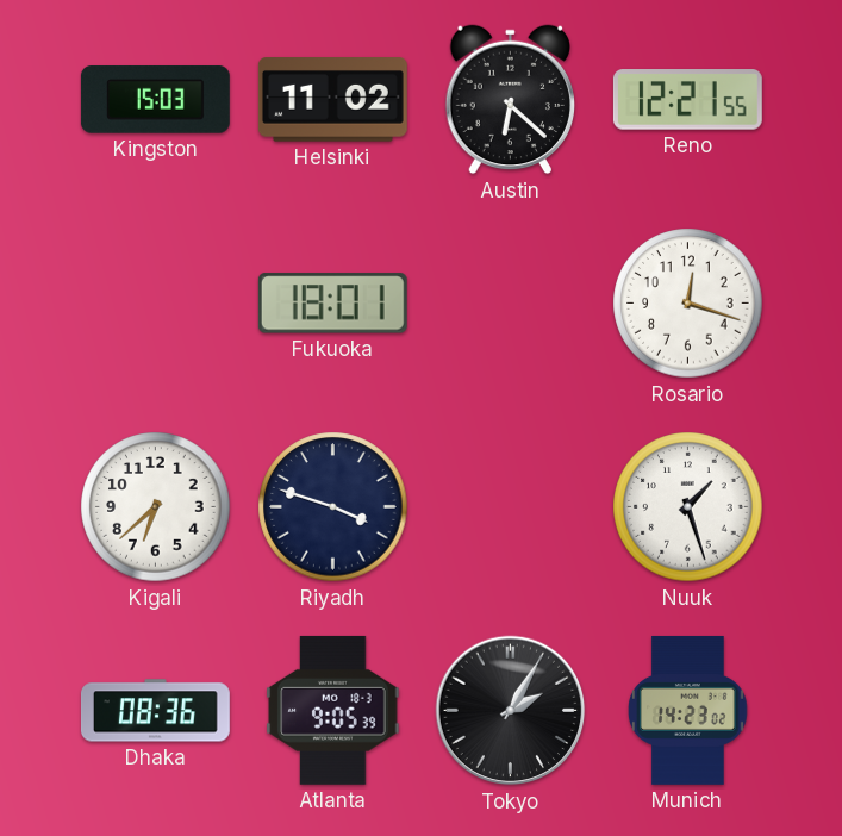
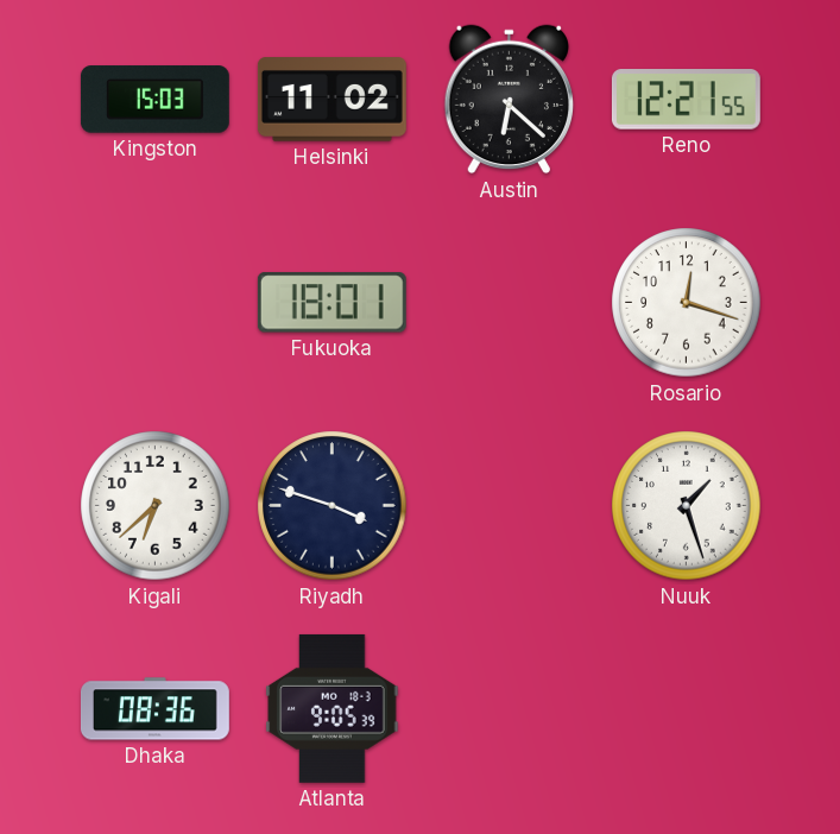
Tokyo: 2:05 -> none (511, 711)
Munich: 14:23 -> none (688, 710)
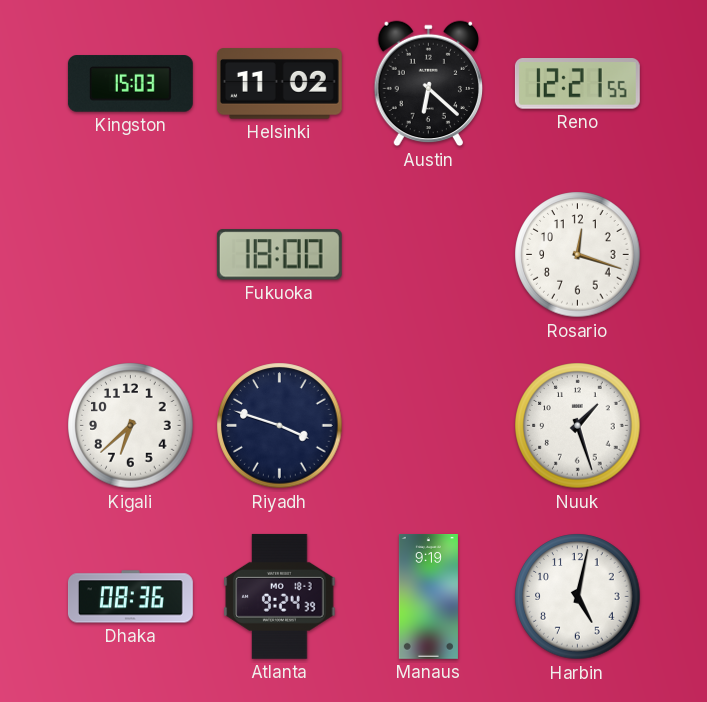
Fukuoka: 18:01 -> 18:00 (279, 255)
Atlanta: 9:05 -> 9:24 (280, 596)
Manaus: none -> 9:19 (428, 597)
Harbin: none -> 5:02 (578, 597)
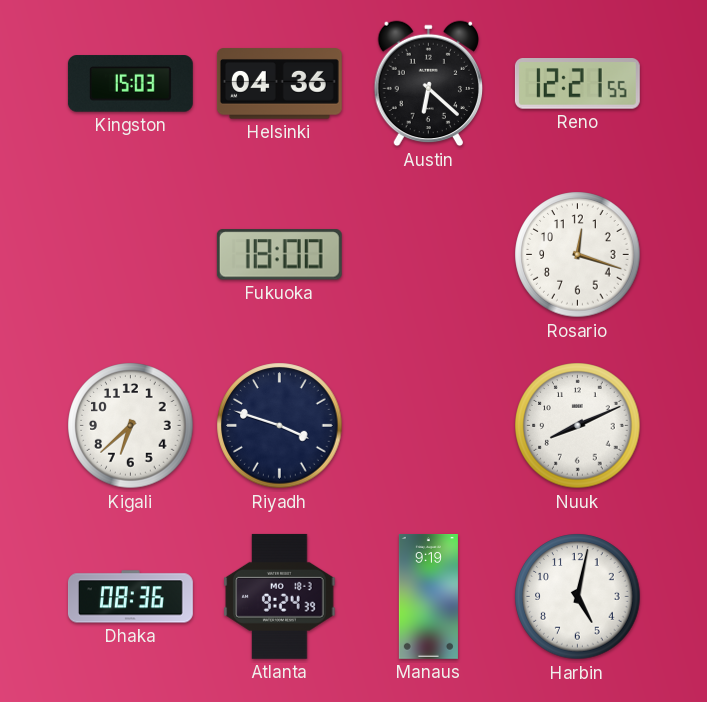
Helsinki: 11:02 -> 04:36 (279, 84)
Nuuk: 1:27 -> 8:11 (578, 426)
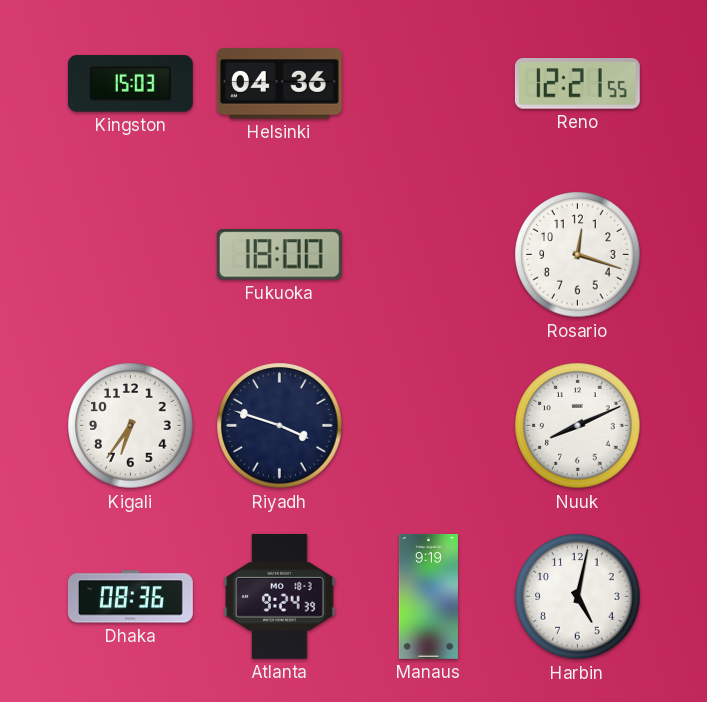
Austin: 6:22 -> none (428, 84)
Kigali: 6:38 -> 6:36 (131, 426)
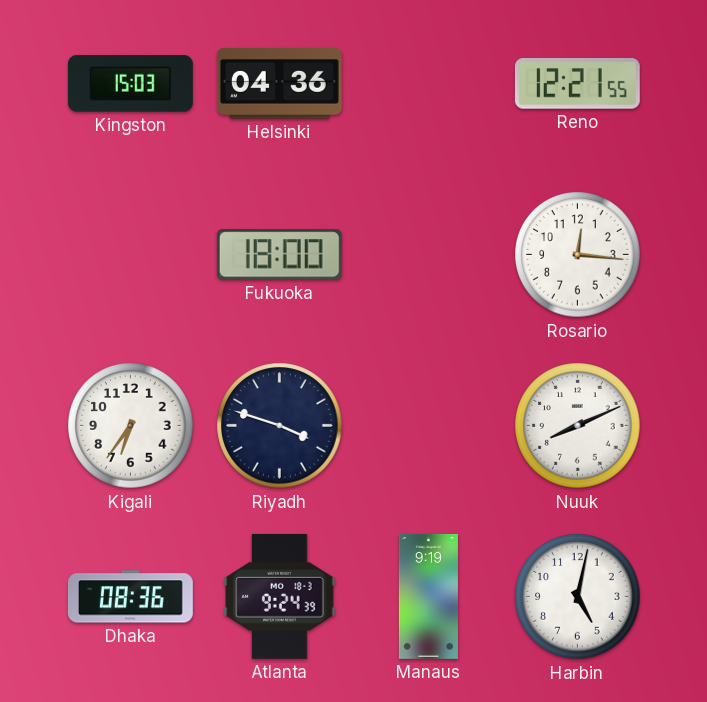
Rosario: 12:18 -> 12:16 (578, 255)
